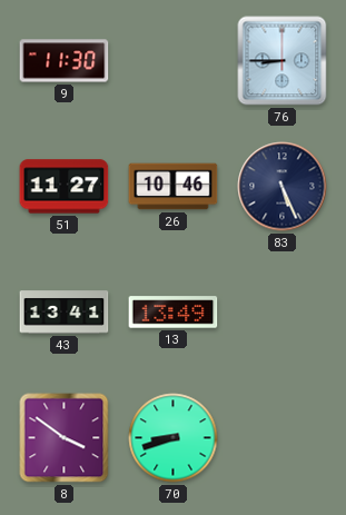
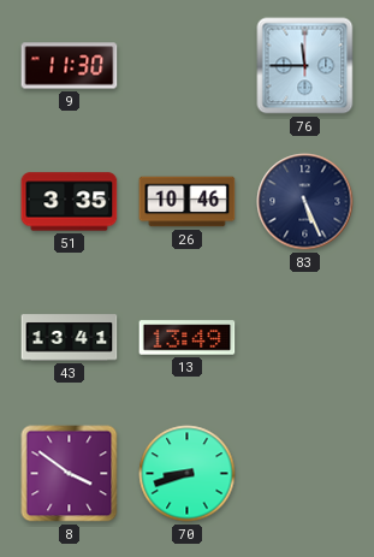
76: 8:45 -> 11:45 (305, 66)
51: 11:27 -> 3:35 (70, 202)
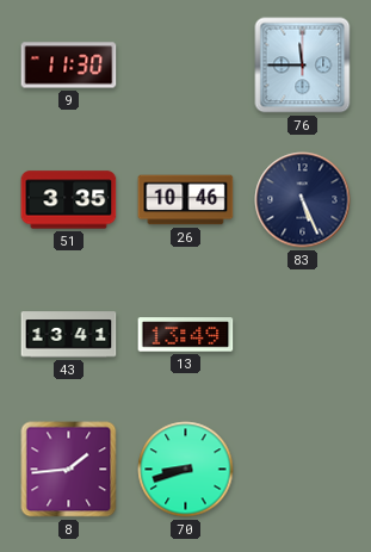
8: 3:51 -> 1:44 (69, 470)
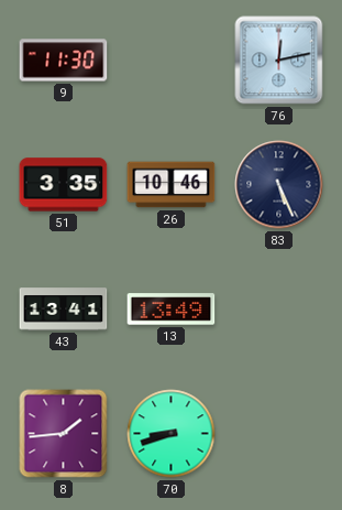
76: 11:45 -> 12:13 (279, 61)
